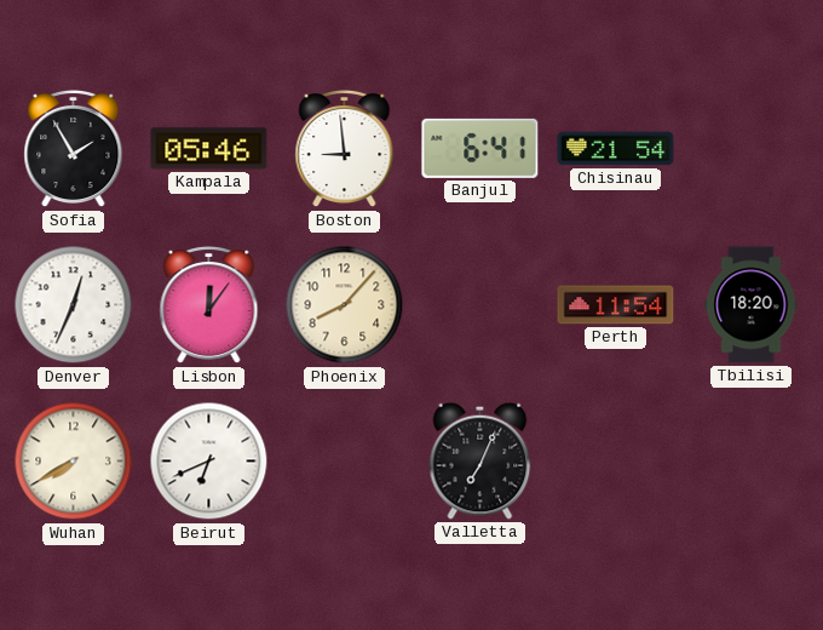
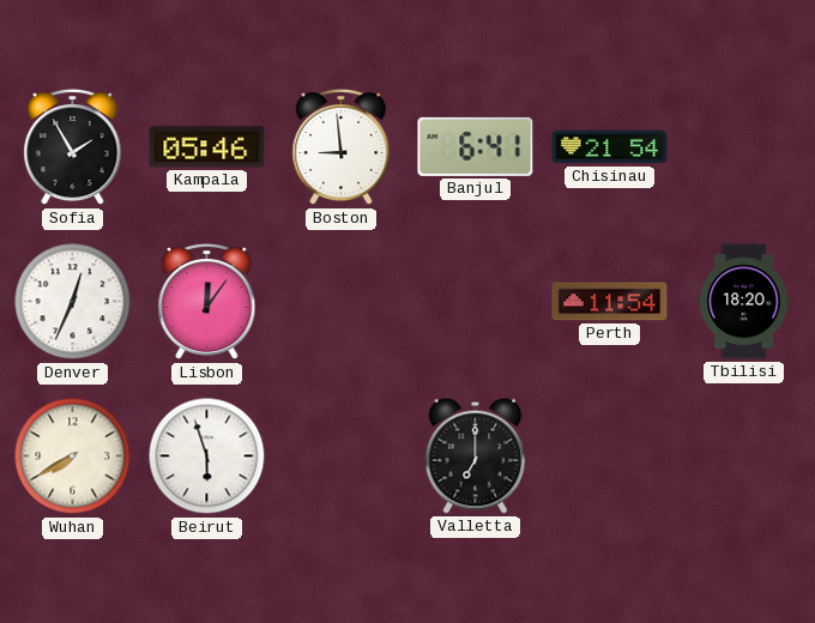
Phoenix: 8:07 -> none (345, 305)
Beirut: 6:41 -> 5:57 (207, 456)
Valletta: 7:04 -> 7:00 (476, 455)
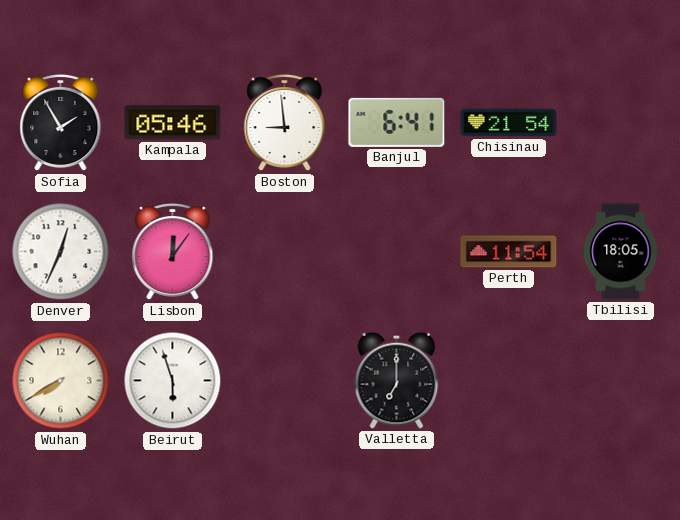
Tbilisi: 18:20 -> 18:05 (621, 252)
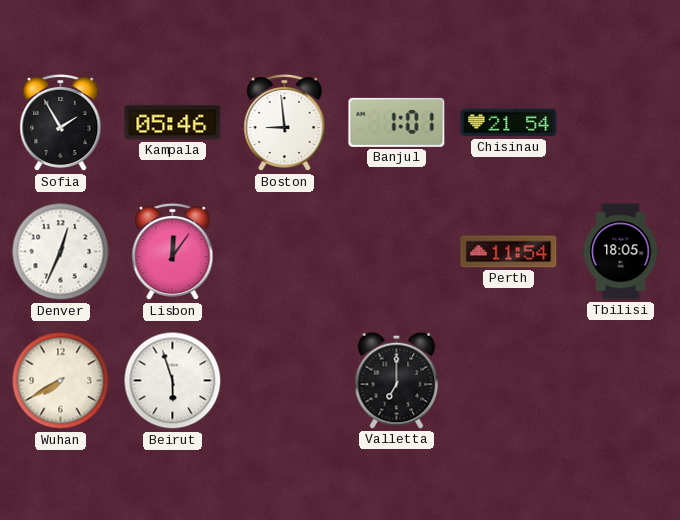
Banjul: 6:41 -> 1:01 (397, 122)
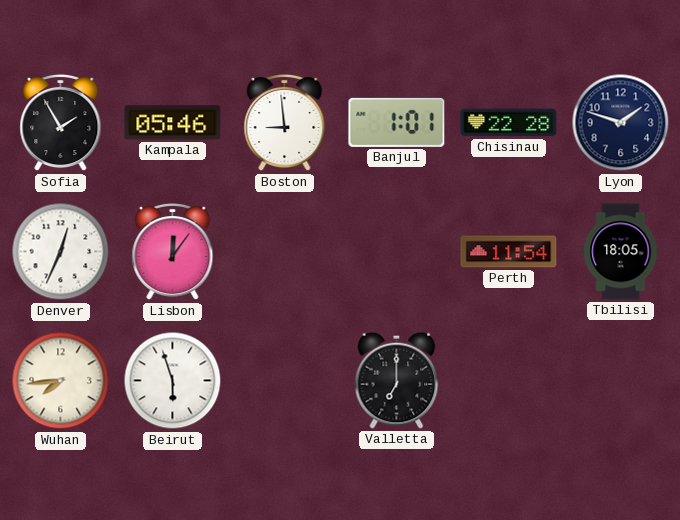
Chisinau: 21:54 -> 22:28 (509, 123)
Lyon: none -> 1:48 (621, 123)
Wuhan: 7:40 -> 7:44 (61, 381)
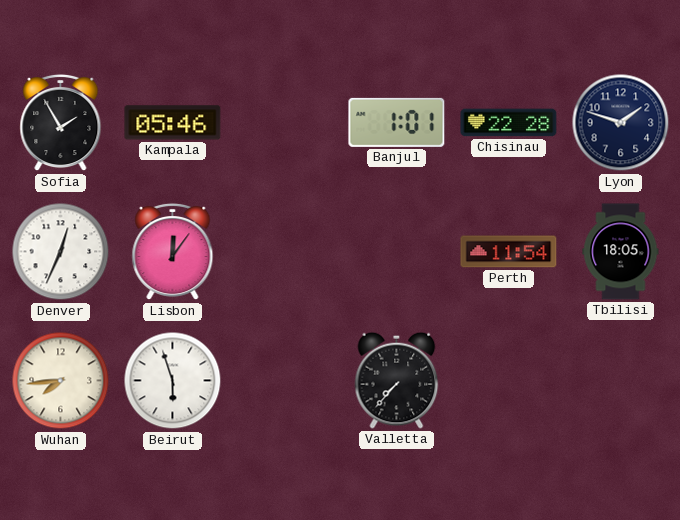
Boston: 8:59 -> none (285, 123)
Valletta: 7:00 -> 7:37 (397, 380)
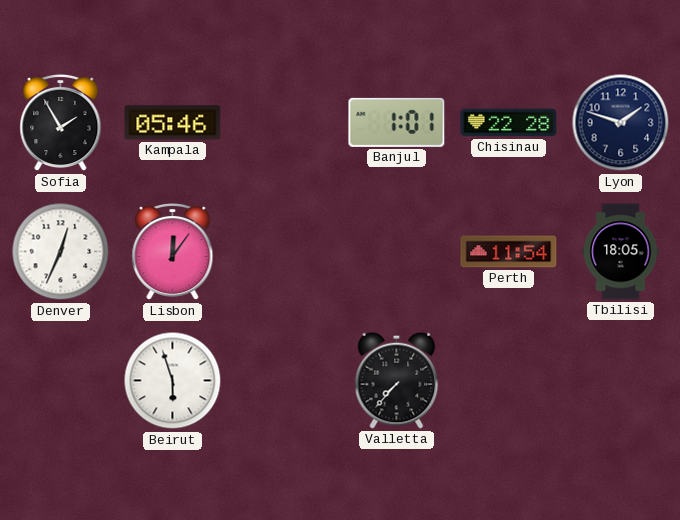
Wuhan: 7:44 -> none (61, 381)
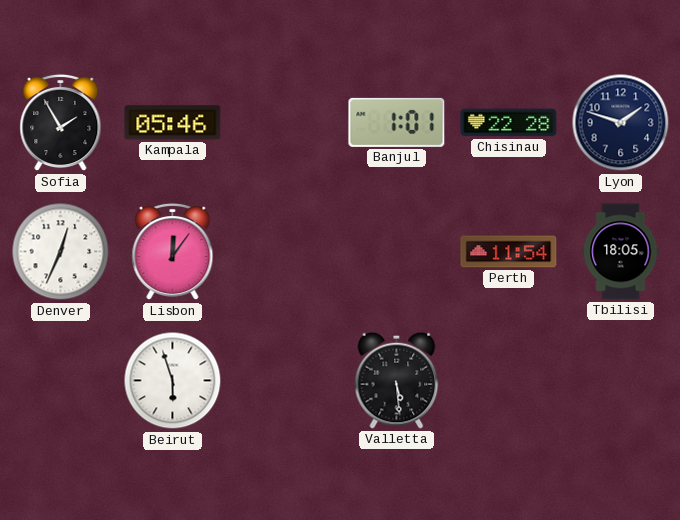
Valletta: 7:37 -> 5:29 (397, 380)
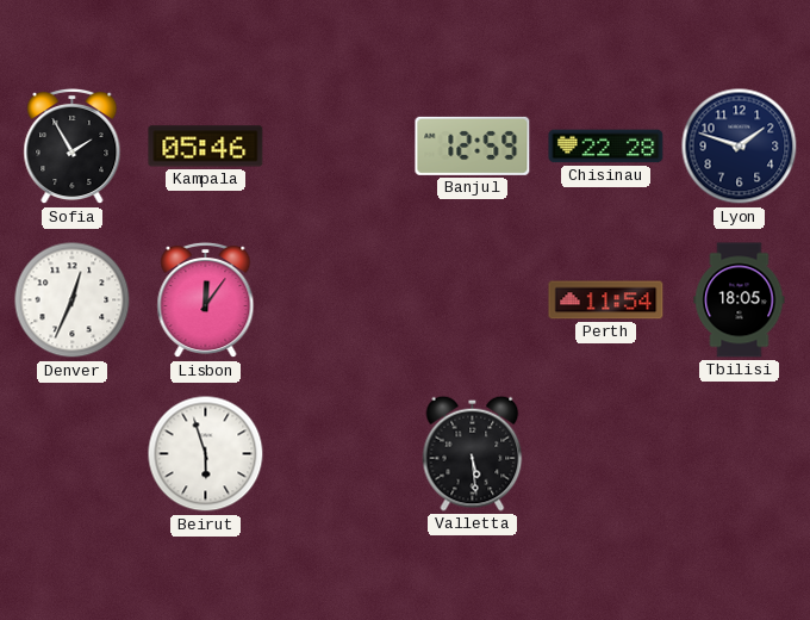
Banjul: 1:01 -> 12:59 (473, 145)
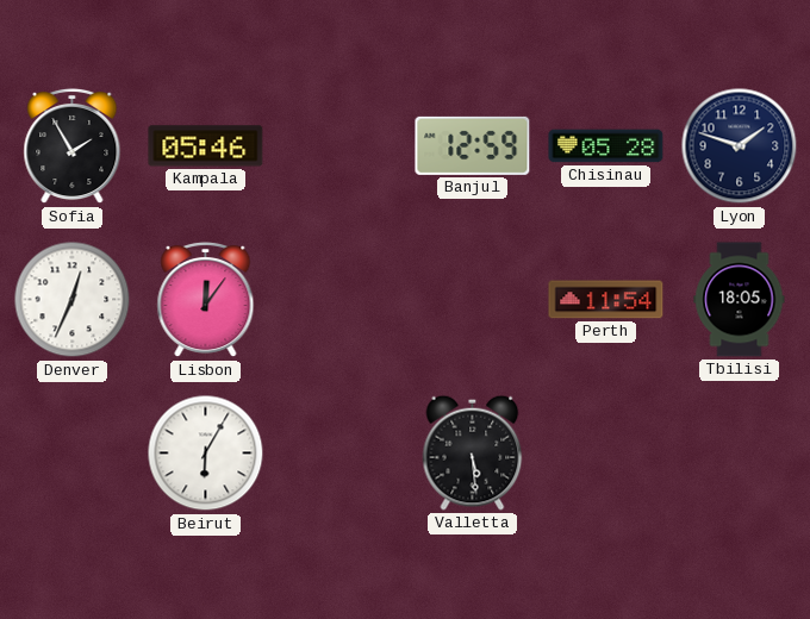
Chisinau: 22:28 -> 05:28 (606, 146)
Beirut: 5:57 -> 6:05 (206, 454)
